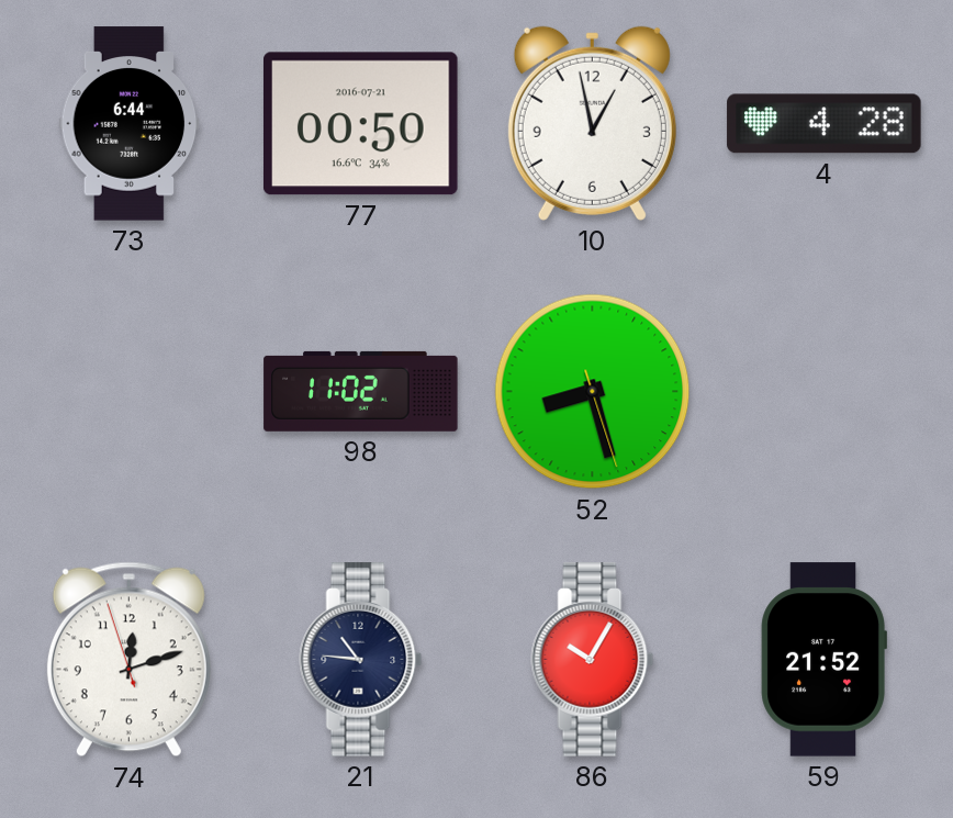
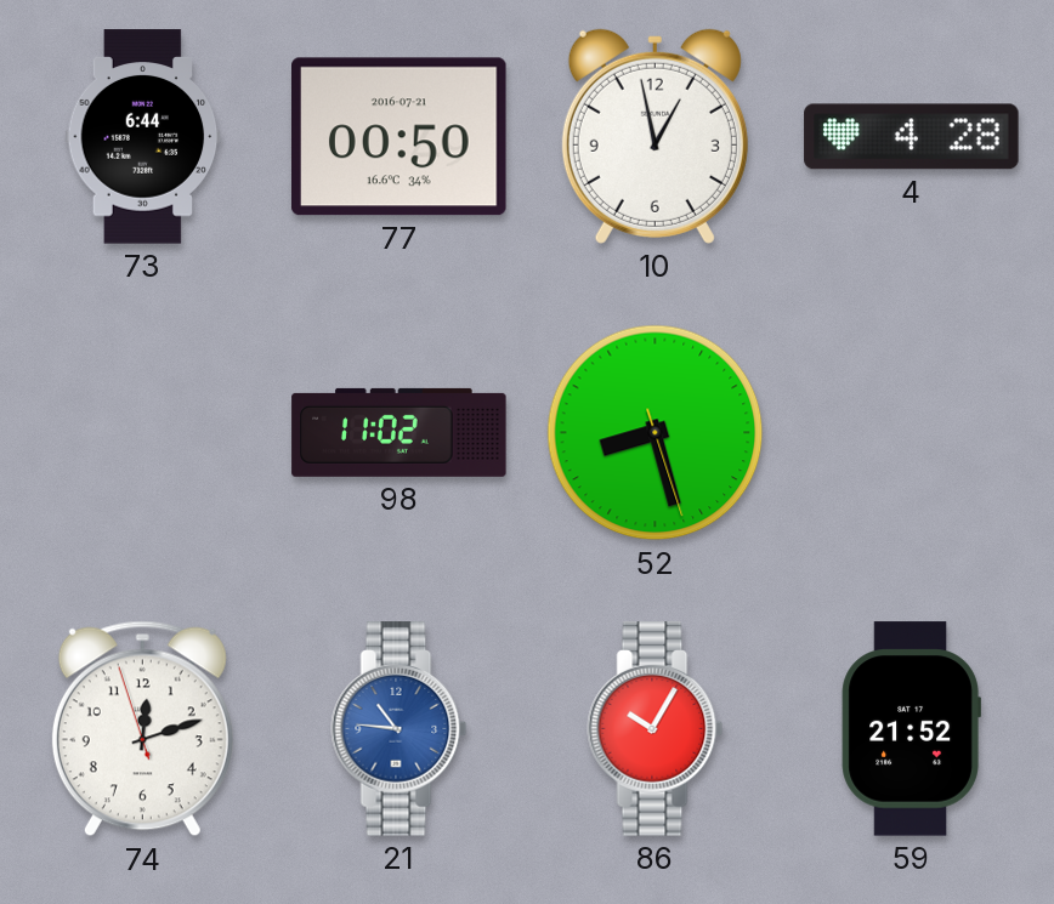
21 dial: navy -> blue (399, 729)
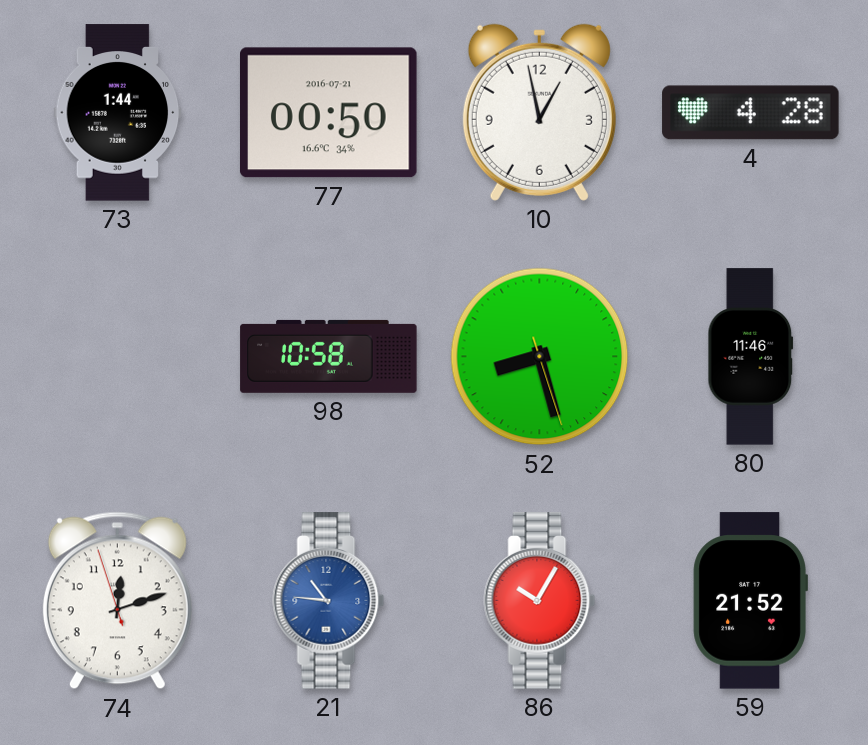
73: 6:44 -> 1:44 (118, 113)
98: 11:02 -> 10:58 (329, 356)
80: none -> 11:46 (751, 357)
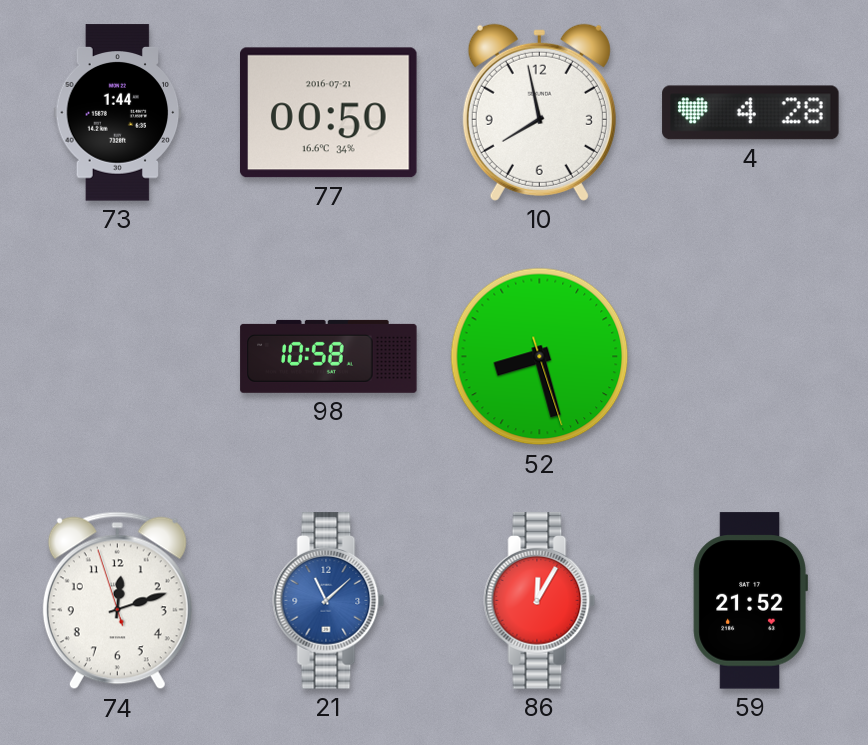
10: 12:58 -> 7:58 (539, 112)
80: 11:46 -> none (751, 357)
21: 10:46 -> 11:08 (329, 601)
86: 10:05 -> 12:05 (540, 601)
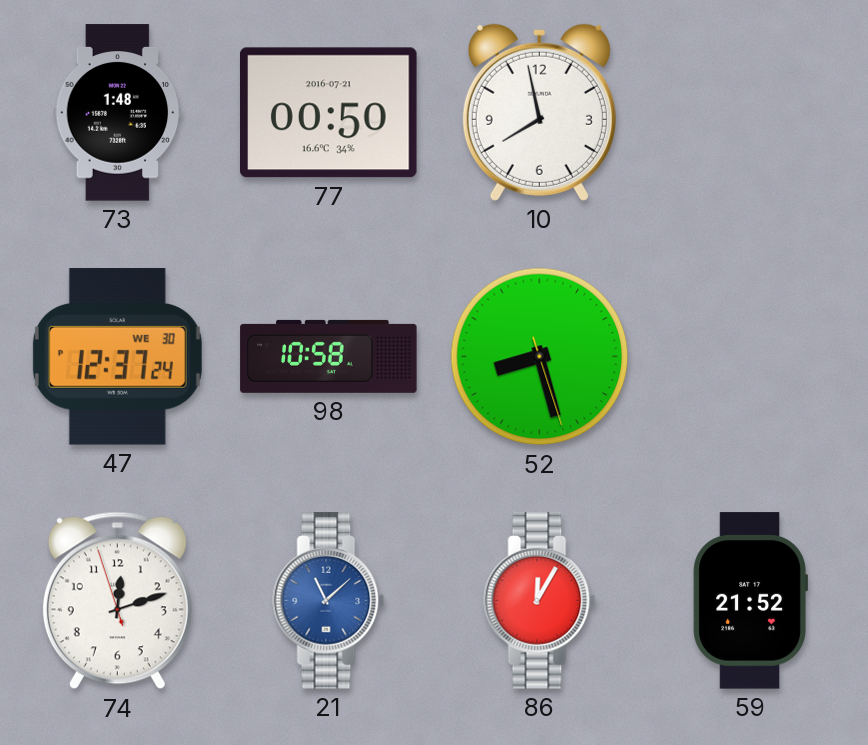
73: 1:44 -> 1:48 (118, 113)
4: 4:28 -> none (751, 113)
47: none -> 12:37 (117, 357)
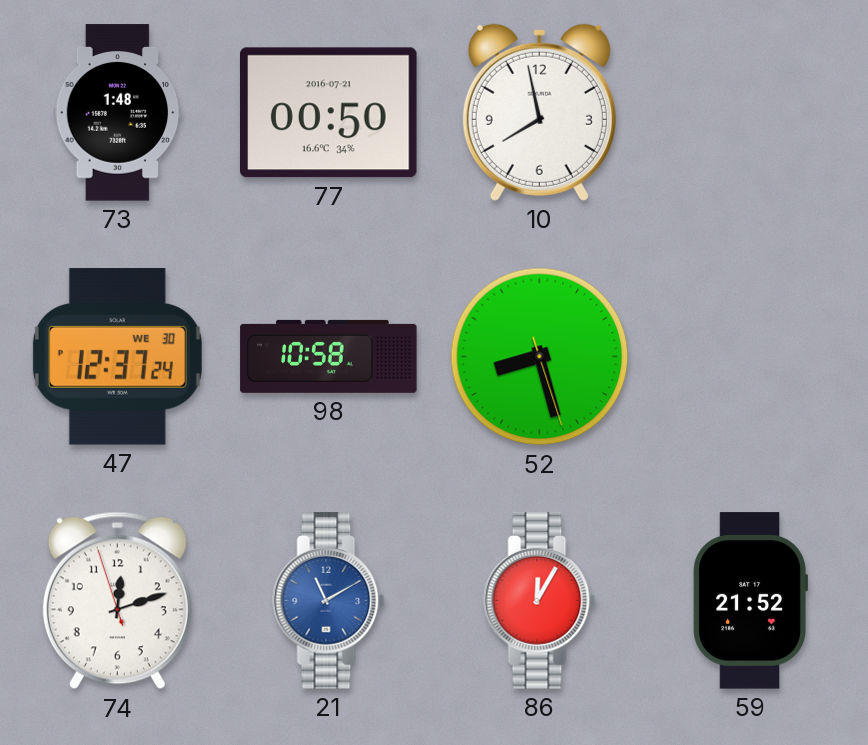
21: 11:08 -> 11:10 (329, 601)
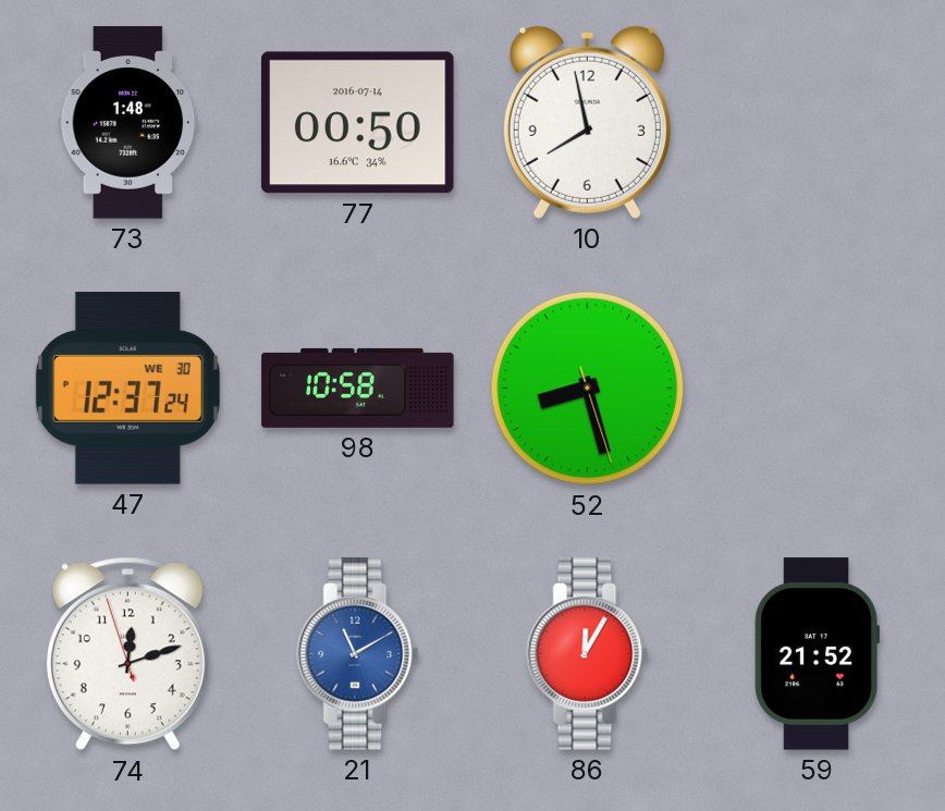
77 date: 2016-07-21 -> 2016-07-14 (358, 123)
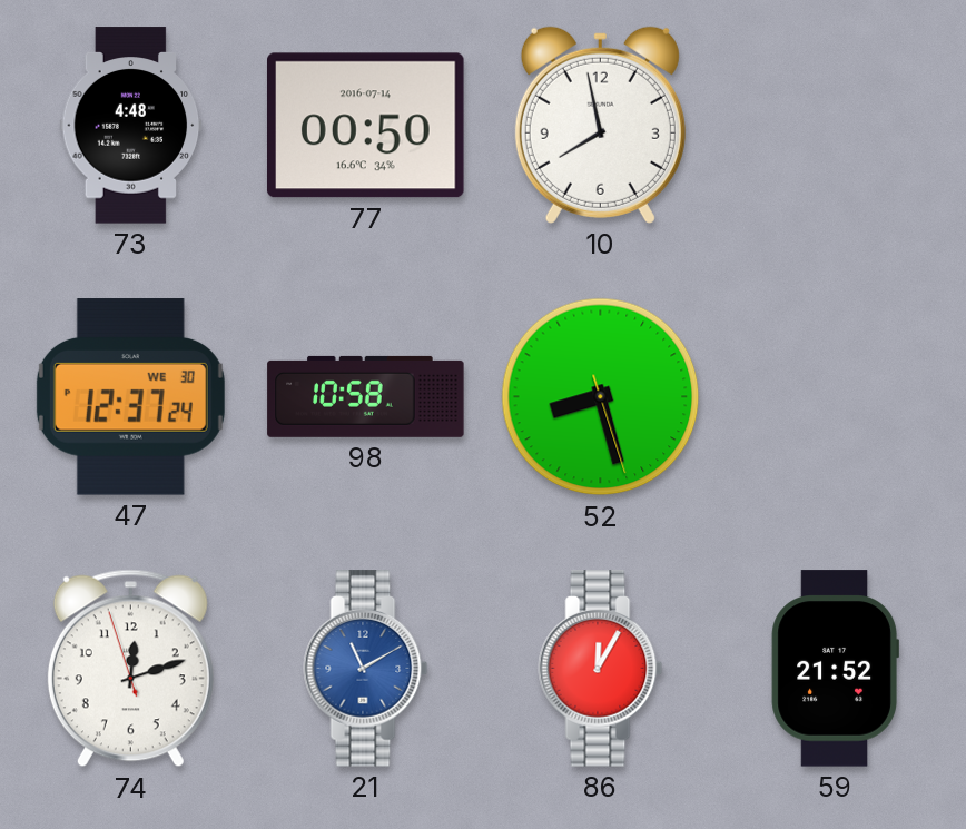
73: 1:48 -> 4:48 (131, 126)
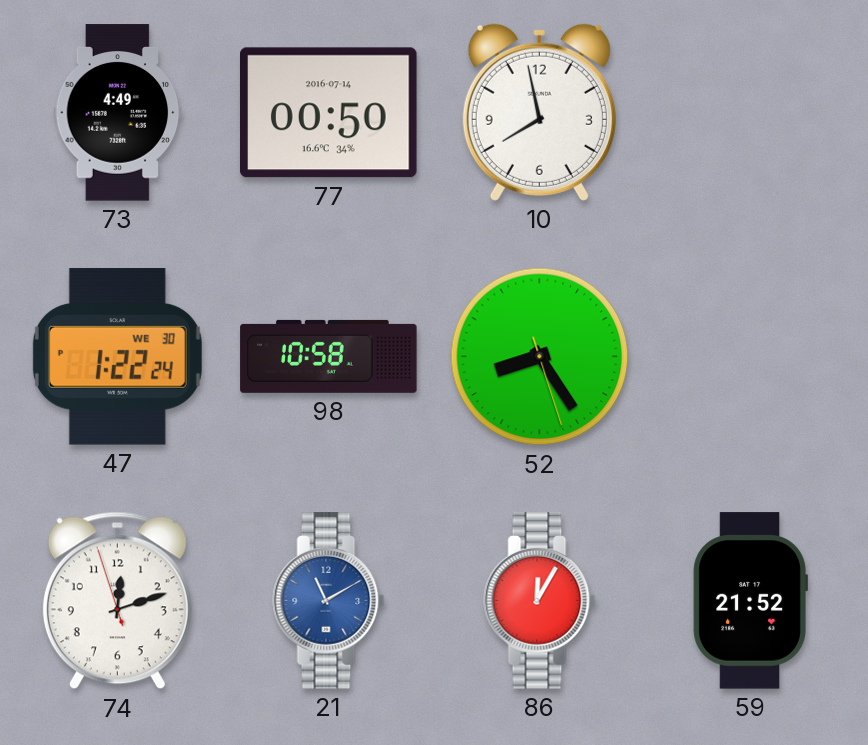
73: 4:48 -> 4:49 (118, 113)
47: 12:37 -> 1:22 (117, 357)
52: 8:27 -> 8:24 (540, 357)
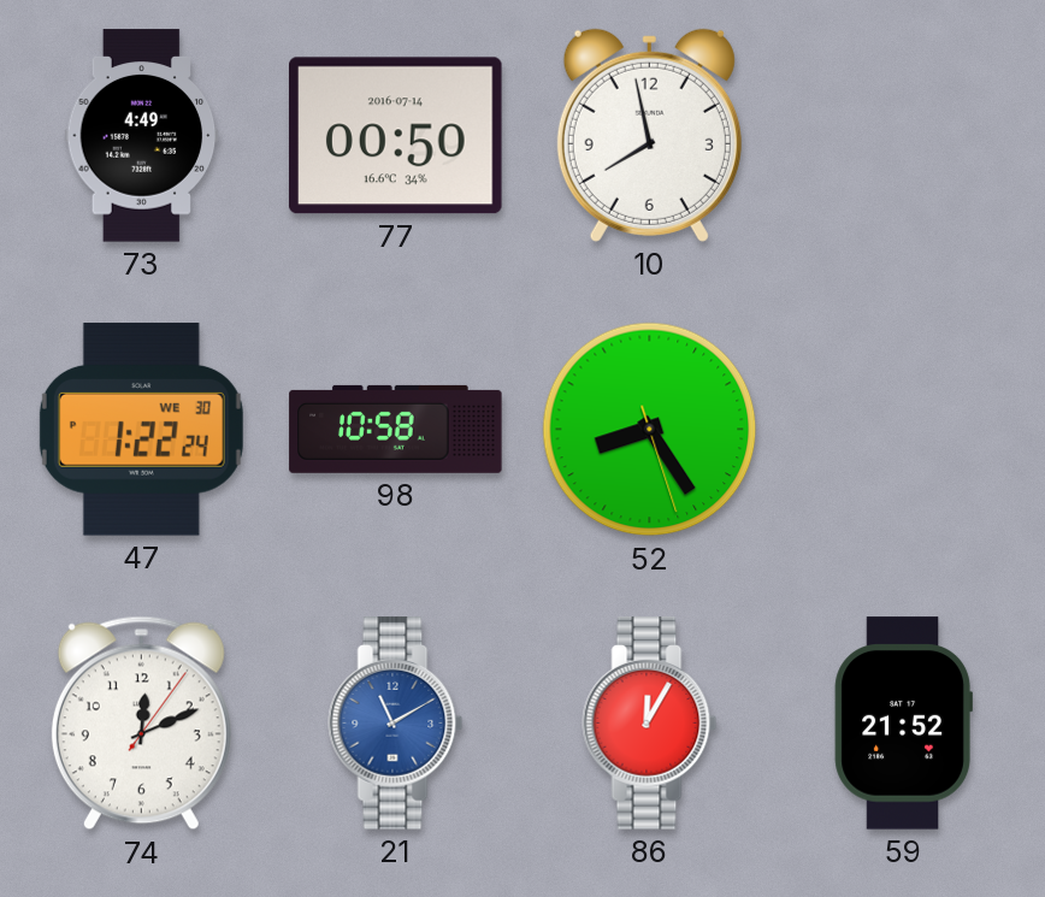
74: 12:11:57 -> 12:11:06 (141, 724)
